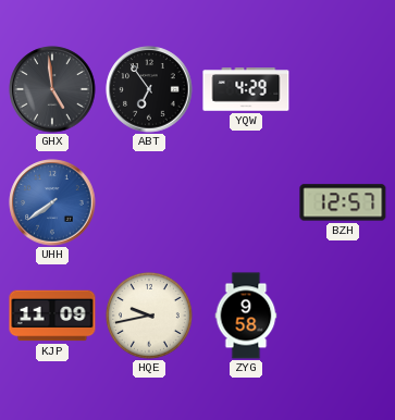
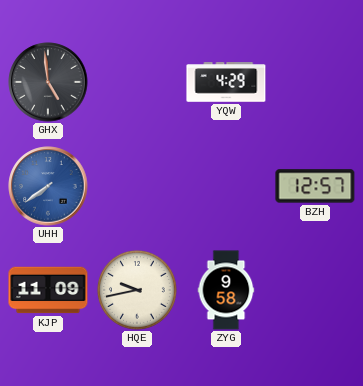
ABT: 6:54 -> none (149, 89)
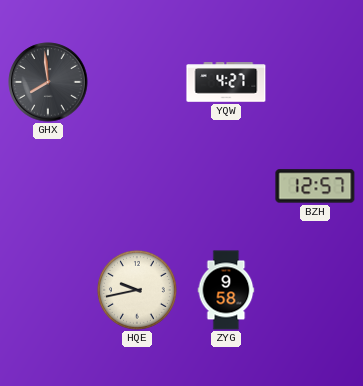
GHX: 4:59 -> 7:59 (48, 82)
YQW: 4:29 -> 4:27 (226, 82)
UHH: 7:39 -> none (48, 186)
KJP: 11:09 -> none (48, 290)
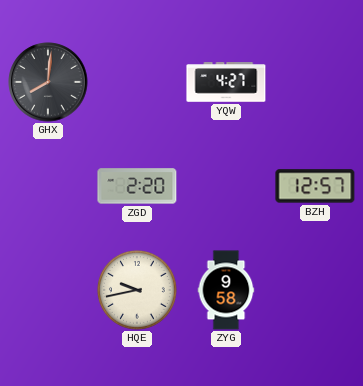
GHX: 7:59 -> 8:01 (48, 82)
ZGD: none -> 2:20 (137, 186)
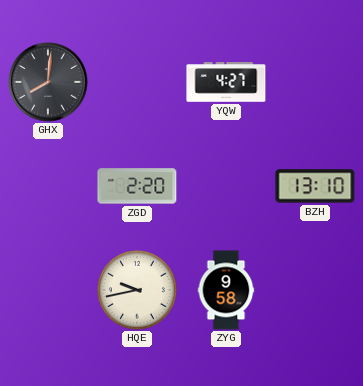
BZH: 12:57 -> 13:10 (315, 186)
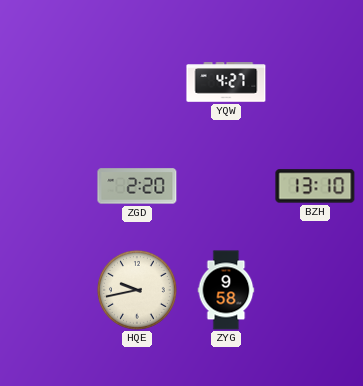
GHX: 8:01 -> none (48, 82)
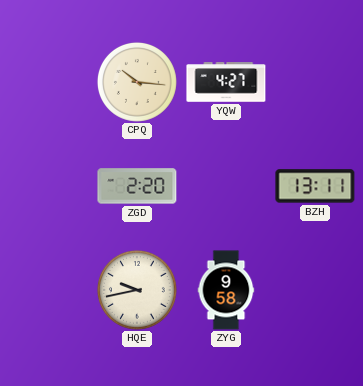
CPQ: none -> 10:16 (137, 82)
BZH: 13:10 -> 13:11 (315, 186)
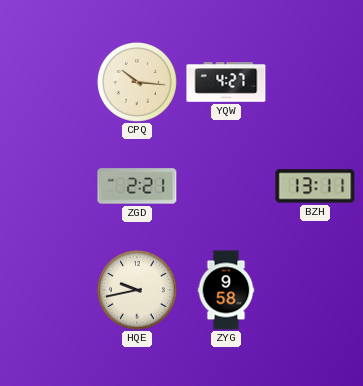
ZGD: 2:20 -> 2:21 (137, 186)
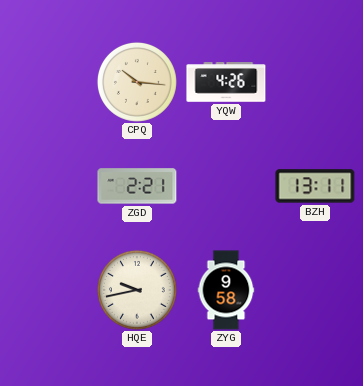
YQW: 4:27 -> 4:26 (226, 82)
